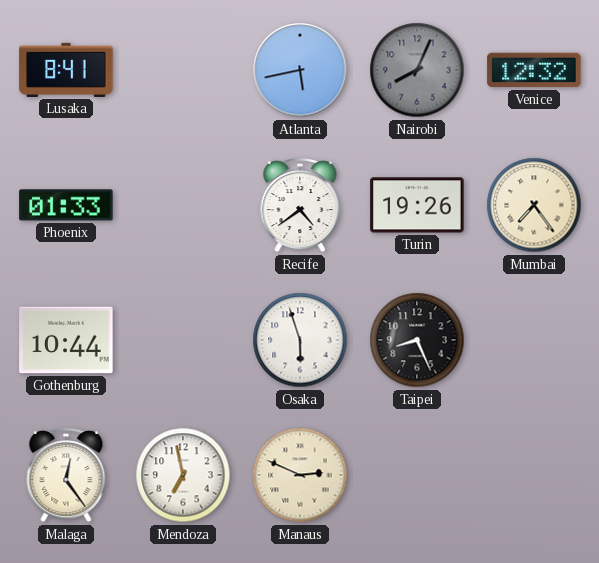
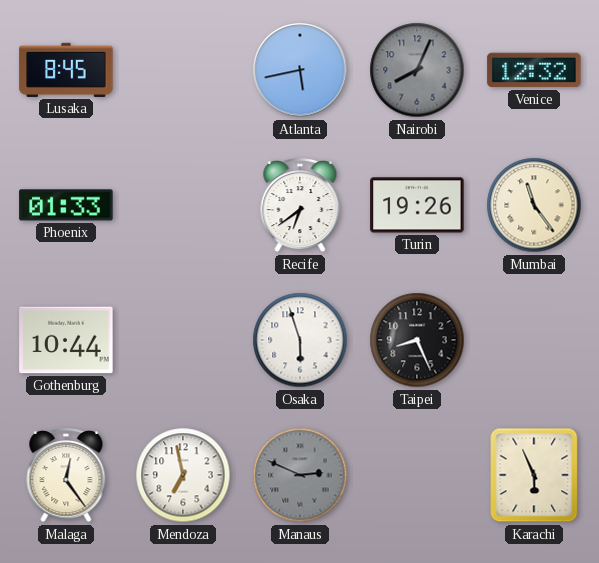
Lusaka: 8:41 -> 8:45 (66, 70)
Recife: 4:39 -> 6:39 (300, 206)
Mumbai: 7:24 -> 11:24 (534, 205)
Manaus dial: cream -> grey (300, 475)
Karachi: none -> 5:56 (534, 475)
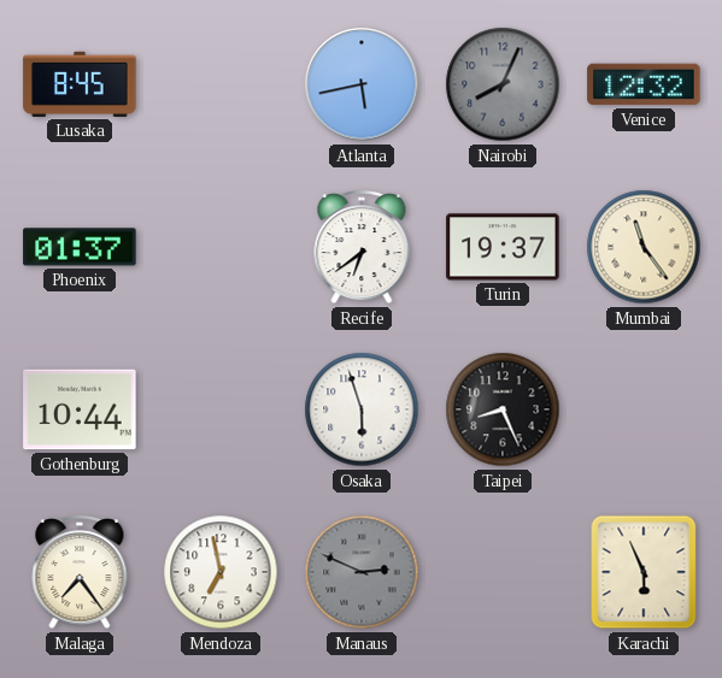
Phoenix: 01:33 -> 01:37 (80, 247)
Turin: 19:26 -> 19:37 (503, 247)
Malaga: 12:24 -> 7:24 (80, 573)
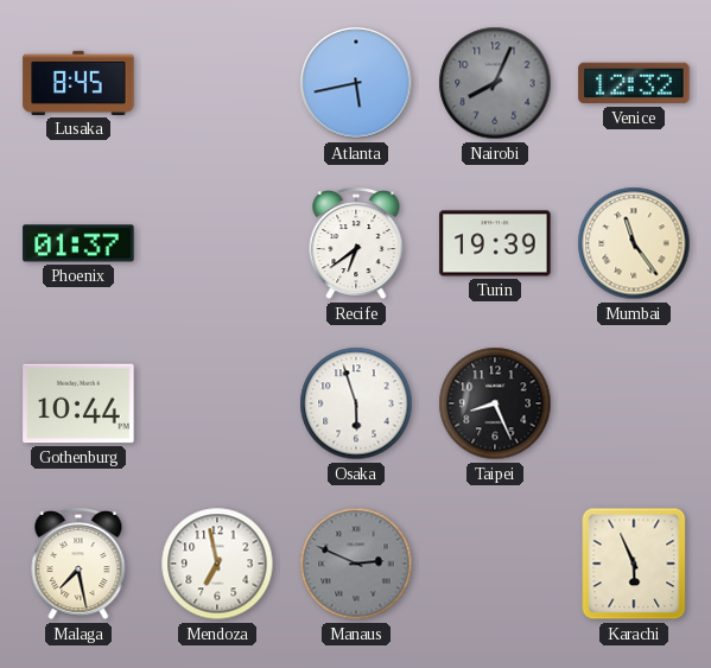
Turin: 19:37 -> 19:39 (495, 243)
Malaga: 7:24 -> 7:28 (78, 565)
